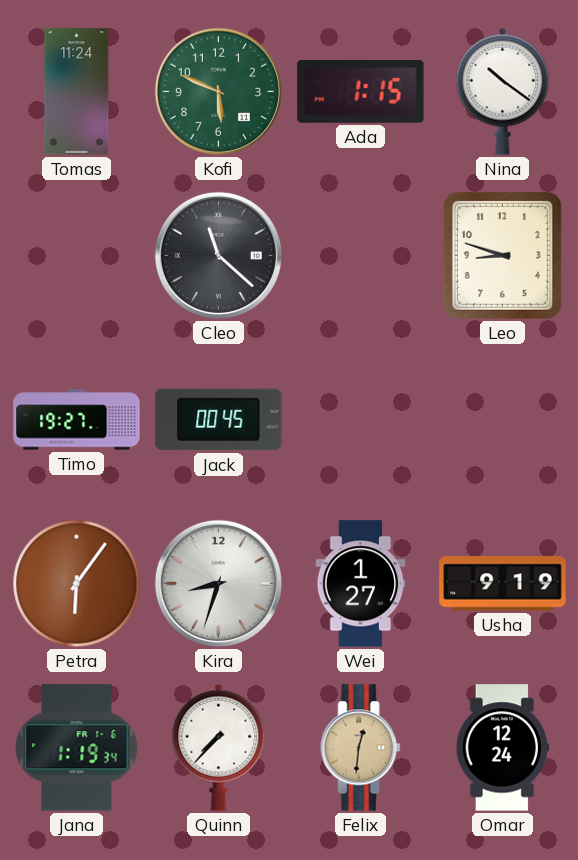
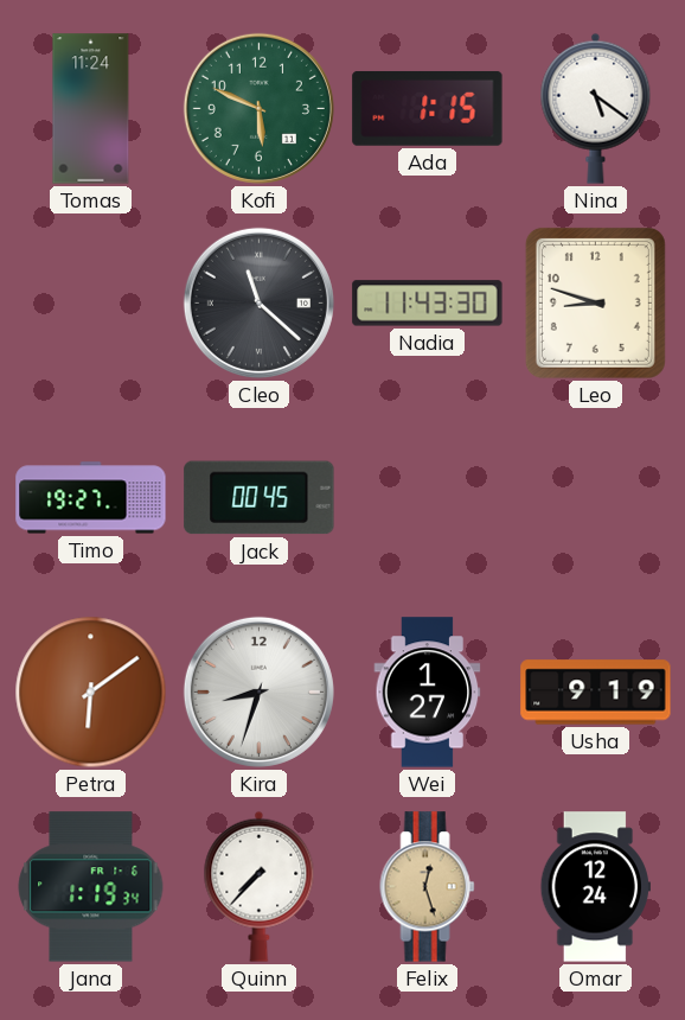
Nina: 10:21 -> 5:21 (596, 108)
Nadia: none -> 11:43 (428, 304)
Petra: 6:06 -> 6:09 (91, 693)
Felix: 12:31 -> 12:27 (428, 887)
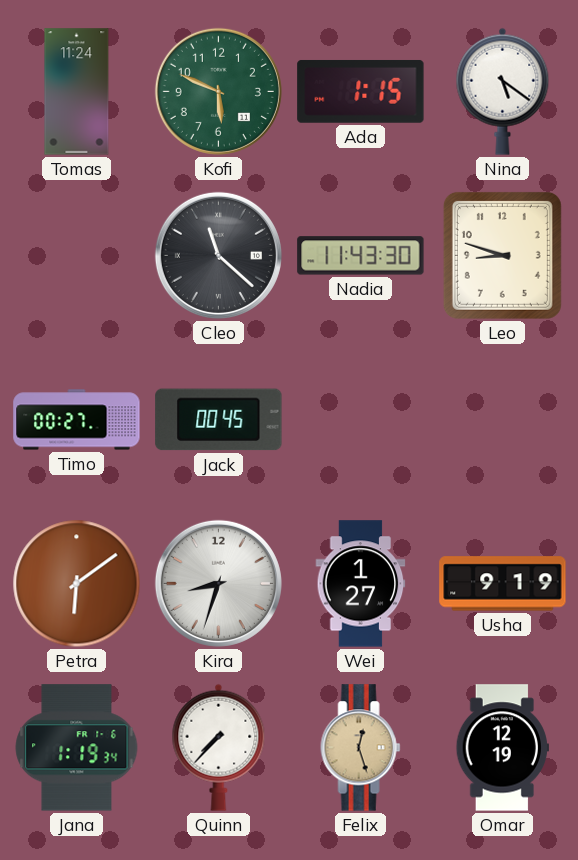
Timo: 19:27 -> 00:27 (77, 420)
Omar: 12:24 -> 12:19 (502, 748)
